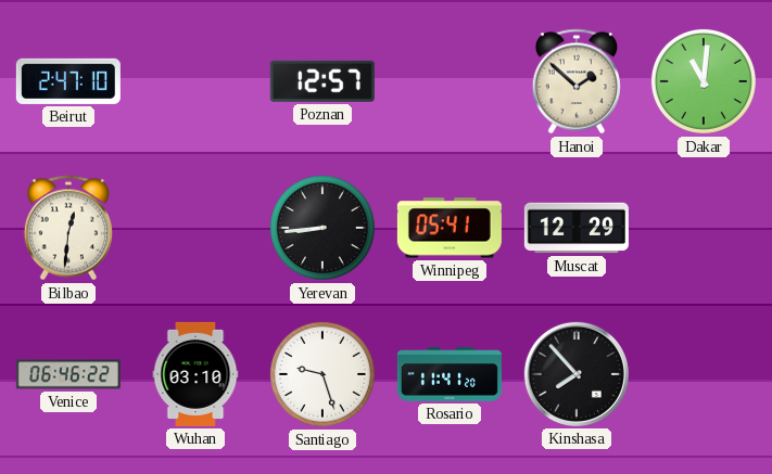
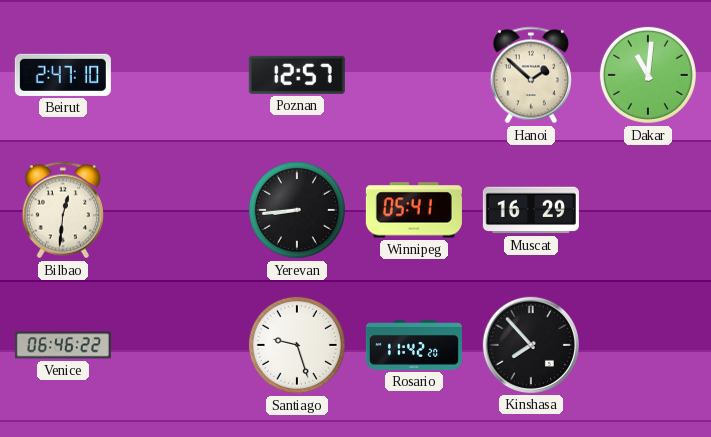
Muscat: 12:29 -> 16:29 (531, 210)
Wuhan: 03:10 -> none (195, 374)
Rosario: 11:41 -> 11:42 (414, 346)
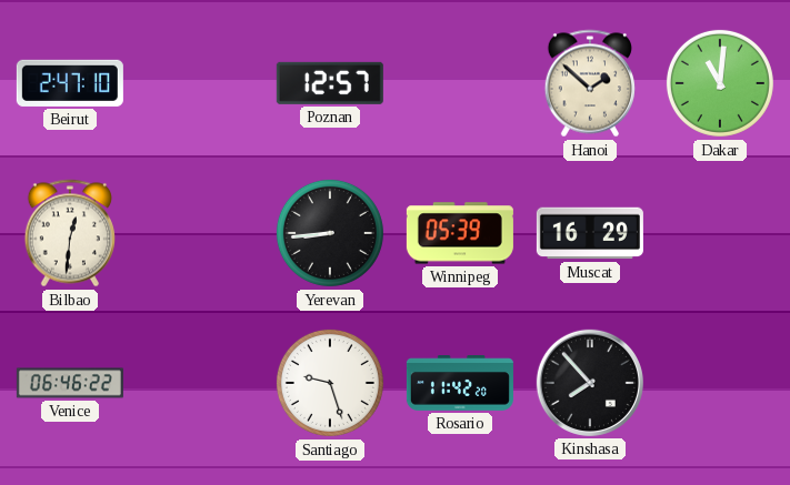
Winnipeg: 05:41 -> 05:39 (460, 233)
